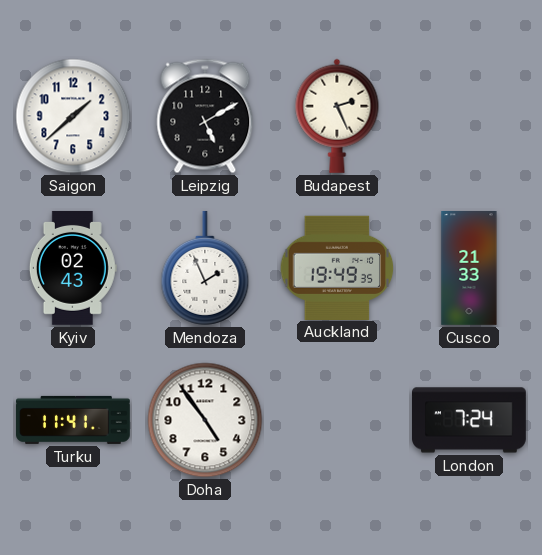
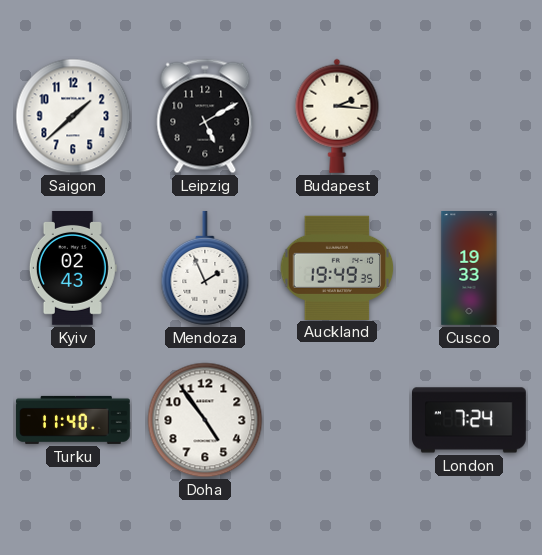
Budapest: 2:26 -> 2:16 (337, 116)
Cusco: 21:33 -> 19:33 (469, 269)
Turku: 11:41 -> 11:40 (74, 420)
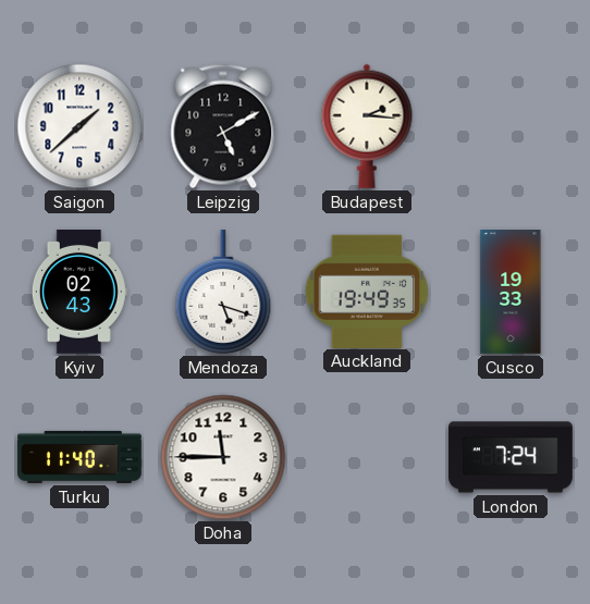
Mendoza: 1:56 -> 5:18 (223, 292)
Doha: 4:54 -> 11:45 (223, 457)
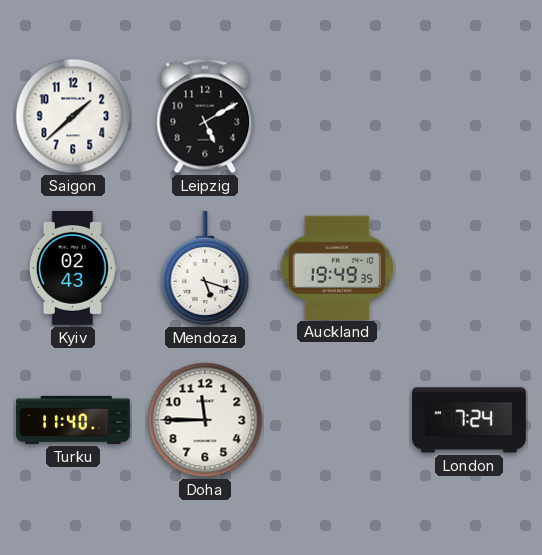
Budapest: 2:16 -> none (367, 126)
Cusco: 19:33 -> none (511, 293)
